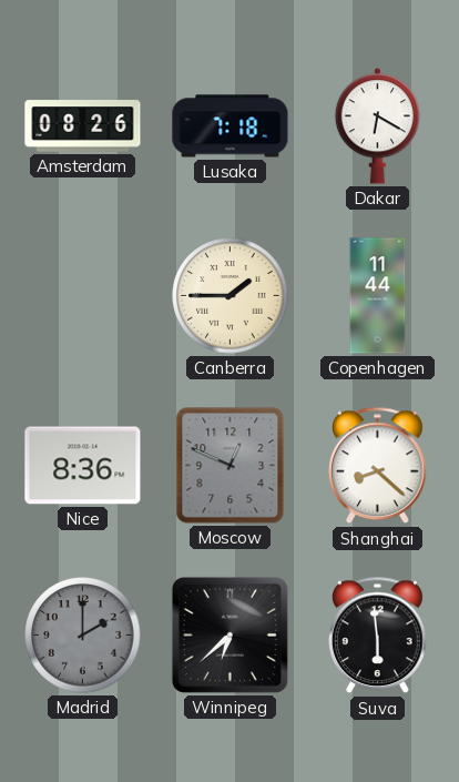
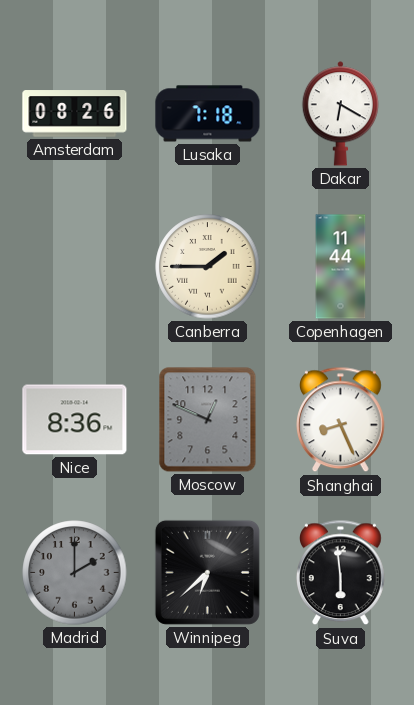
Shanghai: 8:22 -> 8:26 (341, 420)
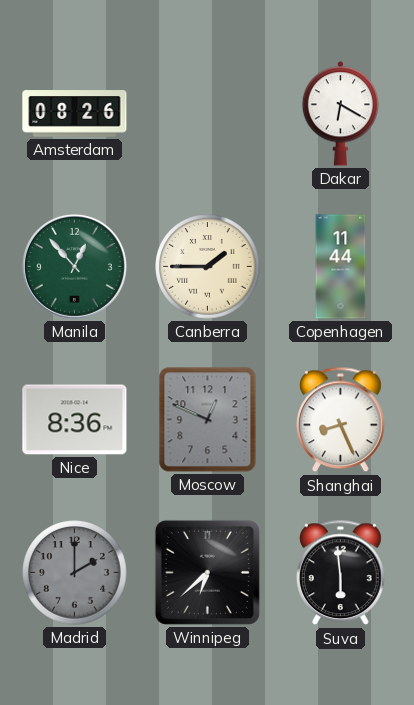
Lusaka: 7:18 -> none (208, 114)
Manila: none -> 12:53 (74, 266)
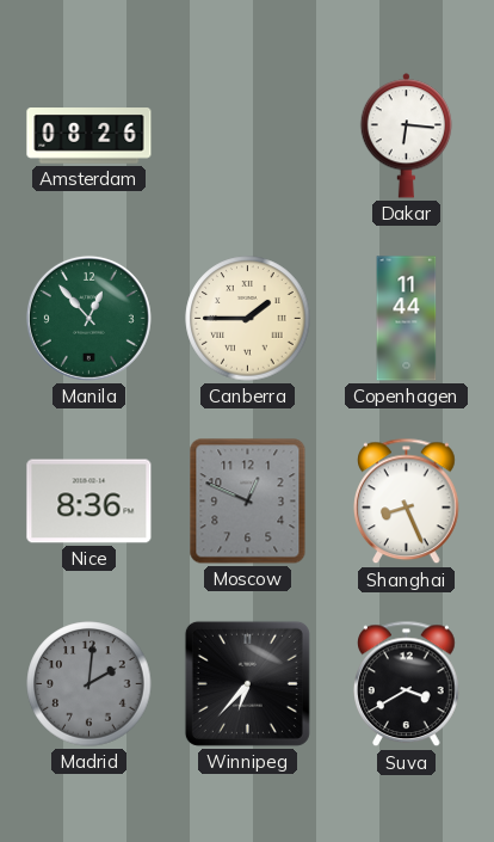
Dakar: 6:20 -> 6:16 (407, 136)
Madrid: 2:00 -> 2:01 (89, 684)
Winnipeg: 6:38 -> 6:37 (247, 683)
Suva: 5:59 -> 3:40 (407, 684)
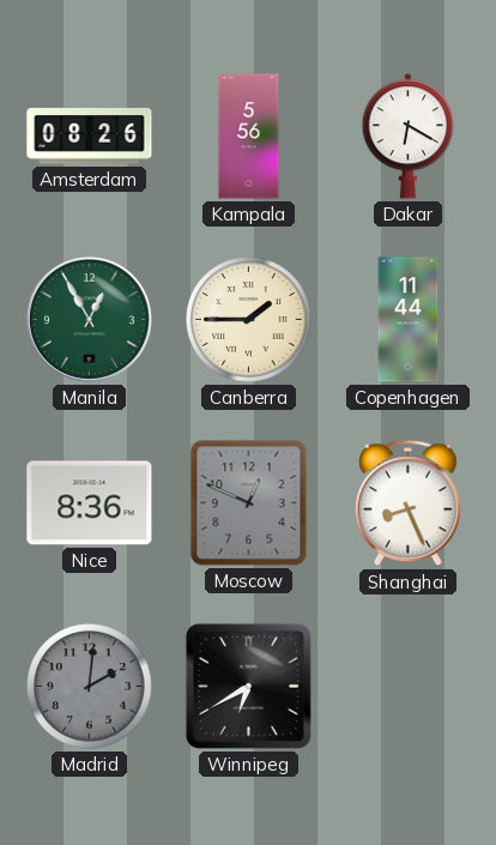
Kampala: none -> 5:56 (249, 137)
Dakar: 6:16 -> 6:20 (409, 137)
Manila: 12:53 -> 12:55 (89, 319)
Winnipeg: 6:37 -> 6:40 (248, 686)
Suva: 3:40 -> none (407, 684)
